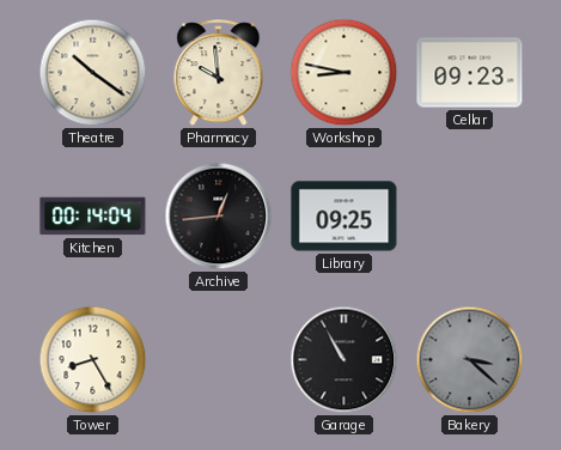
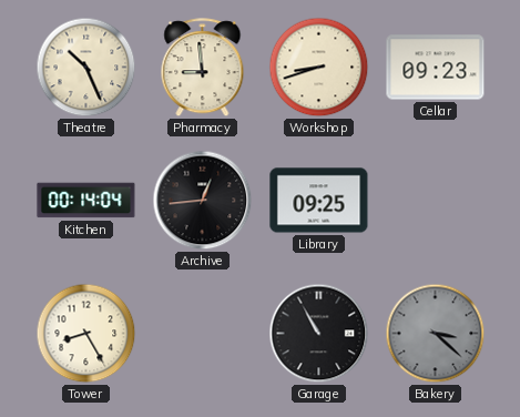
Theatre: 10:21 -> 10:26 (86, 68)
Pharmacy: 9:59 -> 8:59 (203, 68)
Workshop: 8:47 -> 8:42 (319, 68)
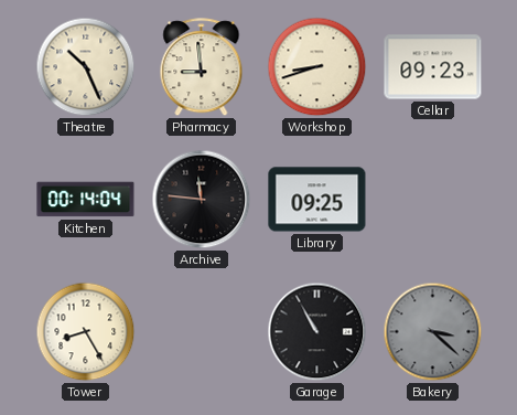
Archive: 12:44 -> 11:46 (202, 200)
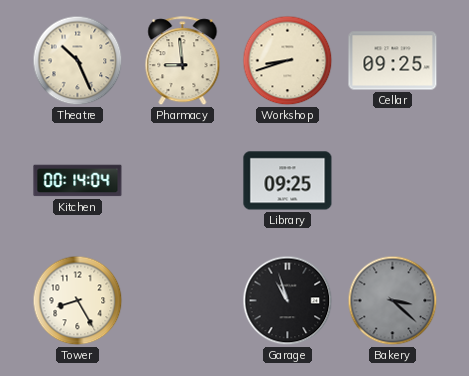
Cellar: 09:23 -> 09:25 (393, 61)
Archive: 11:46 -> none (202, 200)
Garage: 10:55 -> 10:57 (288, 301)
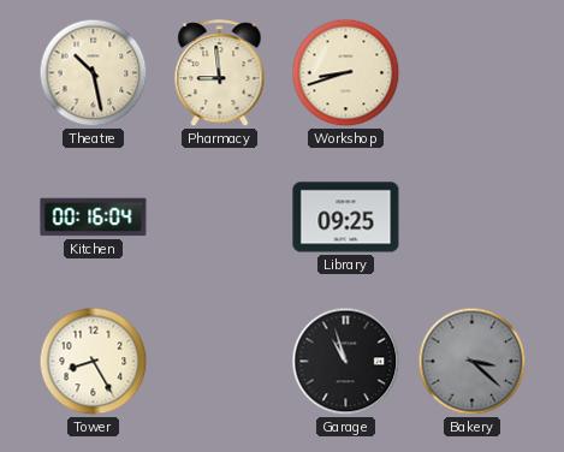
Theatre: 10:26 -> 10:28 (94, 73)
Cellar: 09:25 -> none (393, 61)
Kitchen: 00:14 -> 00:16 (94, 218)
